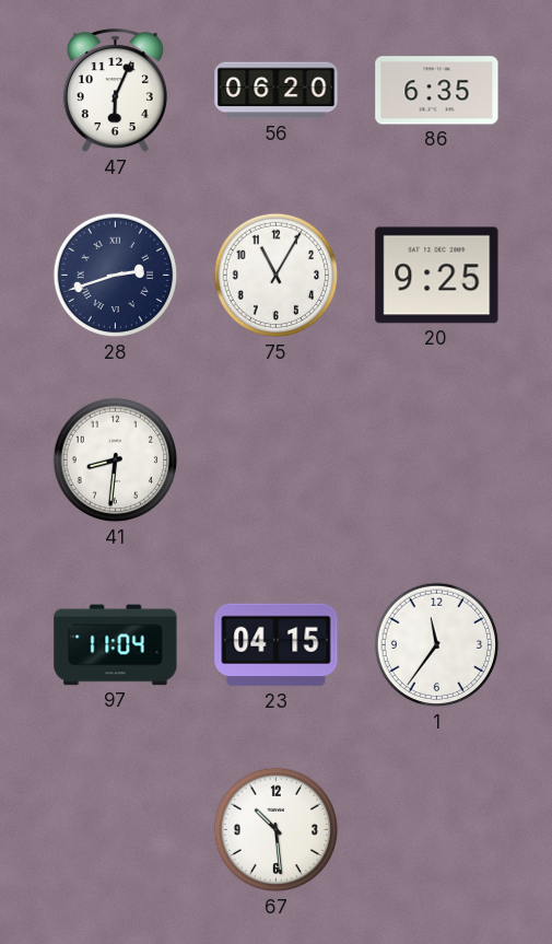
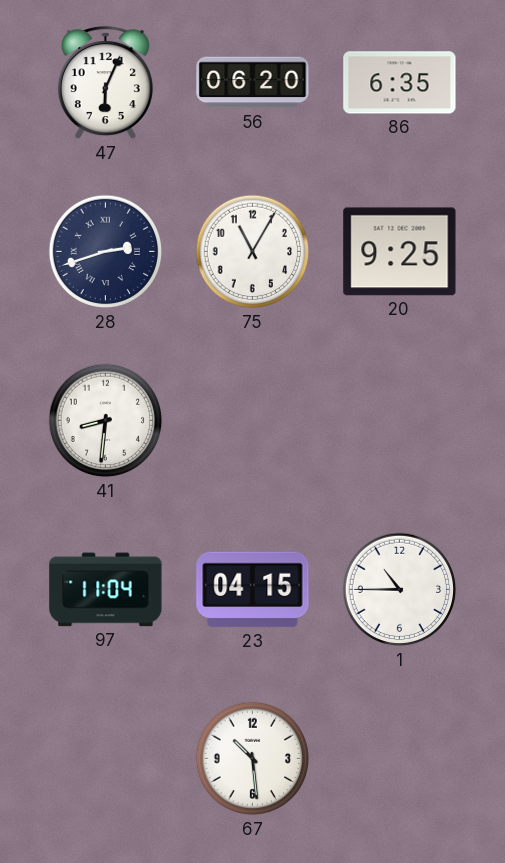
1: 11:36 -> 10:45 (400, 590)
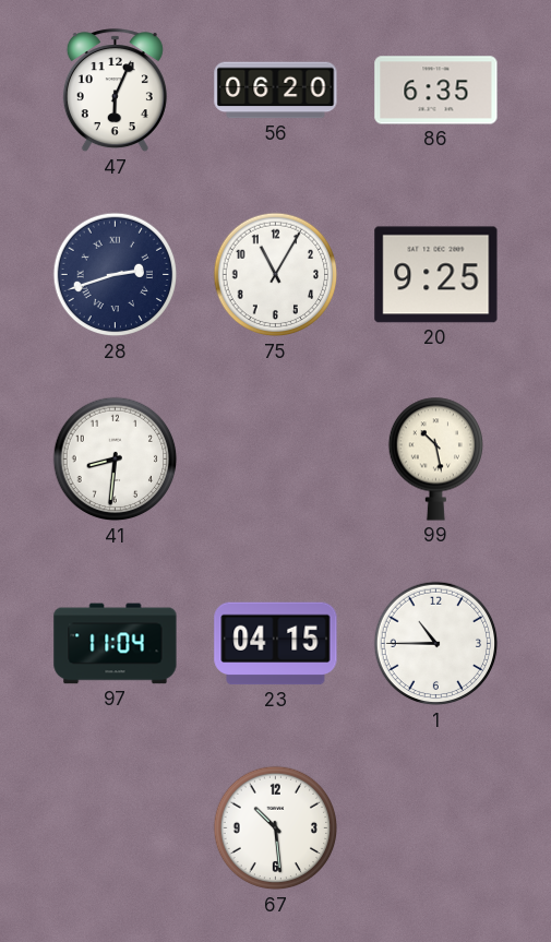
99: none -> 10:28 (435, 458)
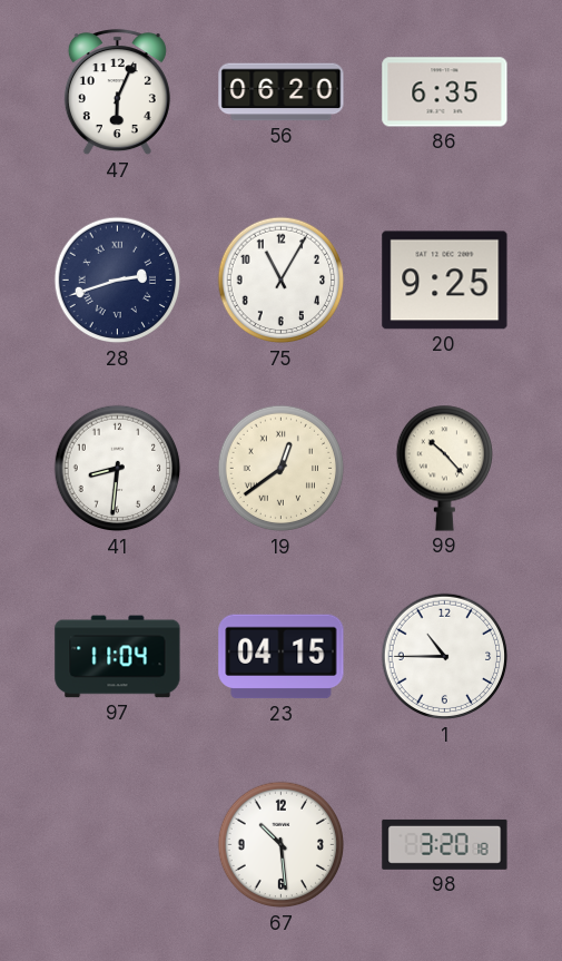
19: none -> 12:39 (282, 469)
99: 10:28 -> 10:23 (444, 468)
98: none -> 3:20 (445, 844)
